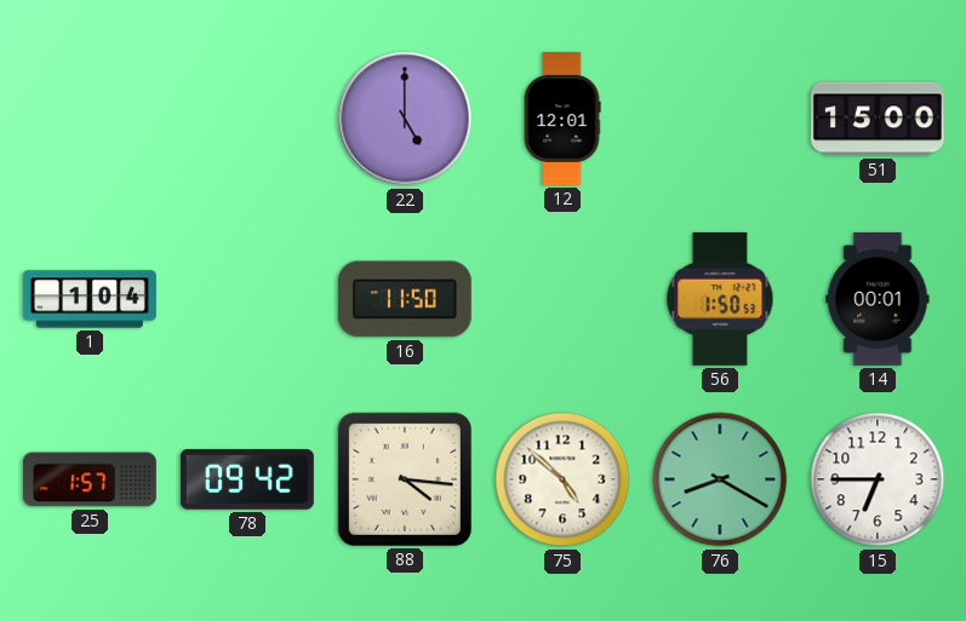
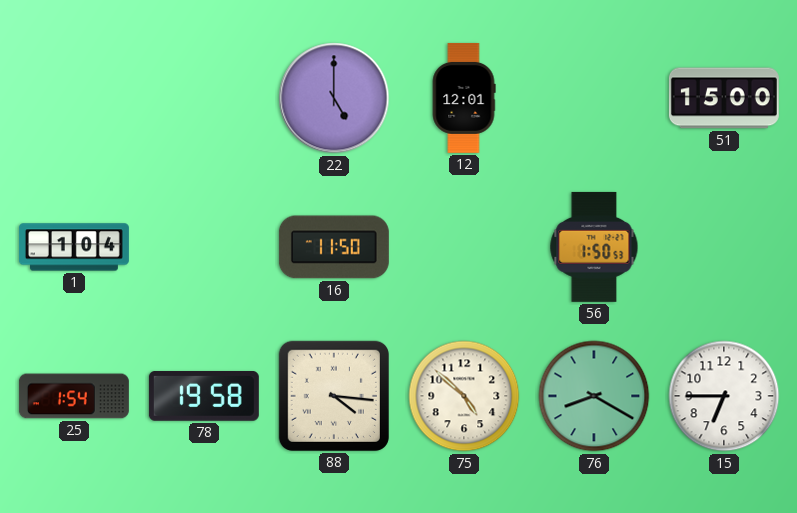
14: 00:01 -> none (878, 299)
25: 1:57 -> 1:54 (74, 396)
78: 09:42 -> 19:58 (204, 397)
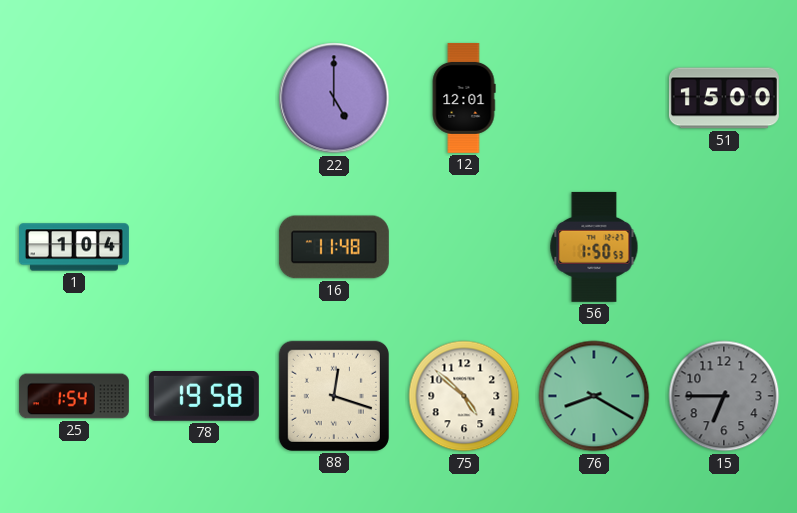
16: 11:50 -> 11:48 (334, 247)
88: 4:16 -> 12:18 (334, 396)
15 dial: white -> grey (724, 396)
